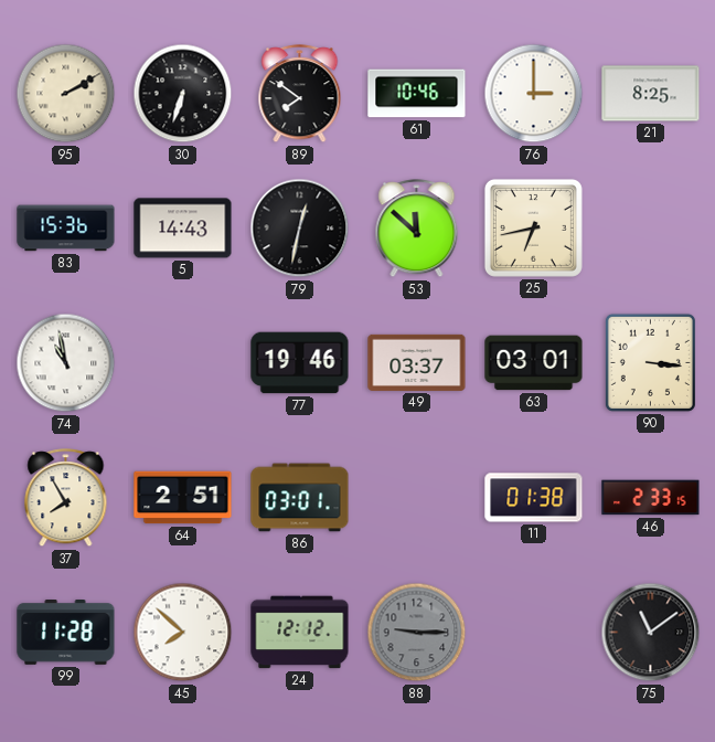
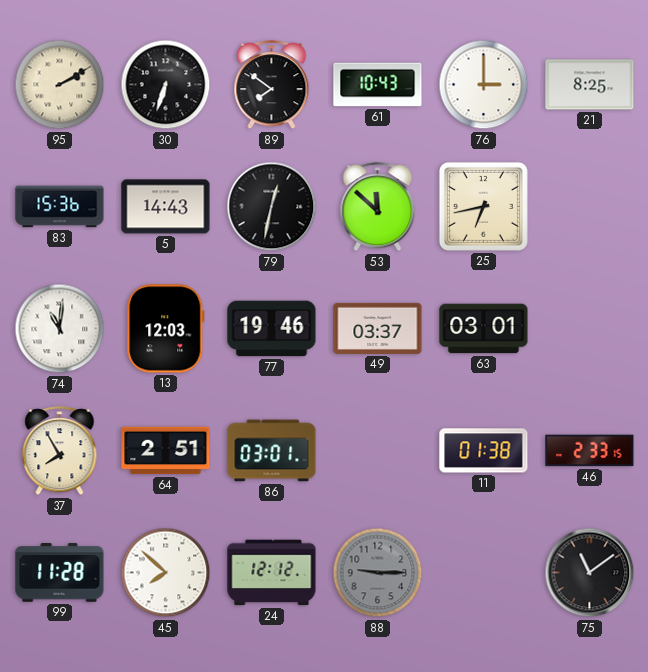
61: 10:46 -> 10:43 (378, 85)
74: 10:58 -> 11:01 (60, 329)
13: none -> 12:03 (166, 329)
90: 3:16 -> none (650, 362)
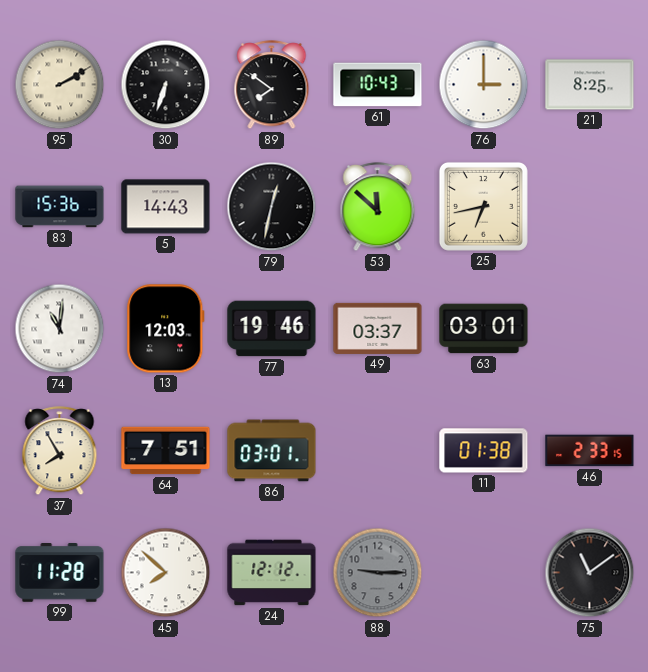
64: 2:51 -> 7:51 (166, 451)
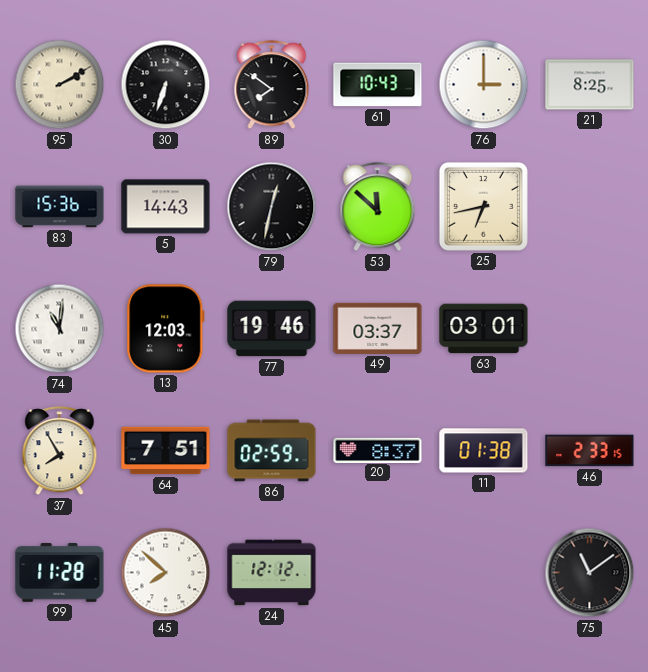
86: 03:01 -> 02:59 (272, 451)
20: none -> 8:37 (378, 450)
88: 9:15 -> none (378, 573)
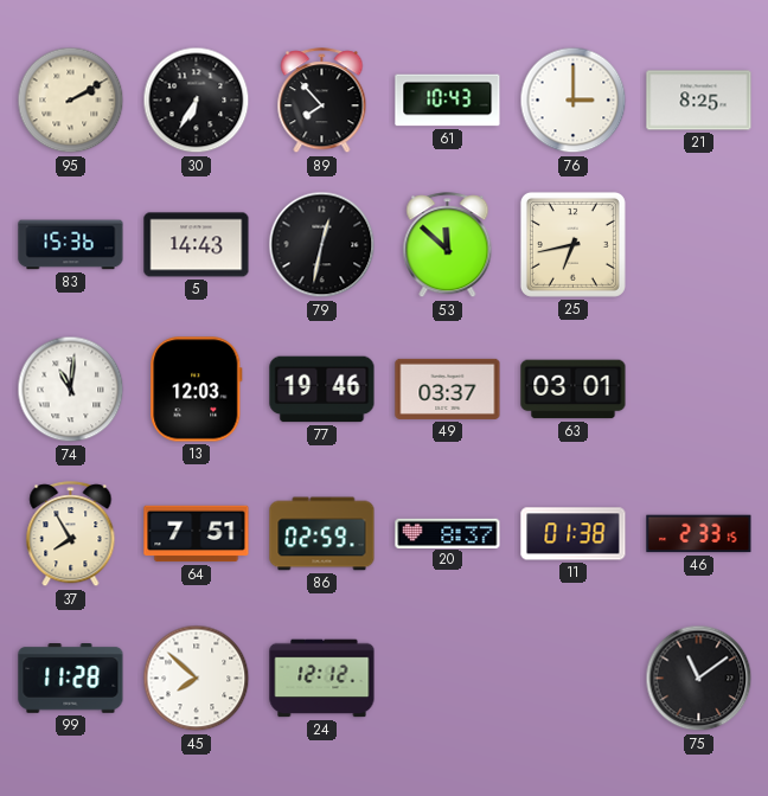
30: 6:33 -> 6:35 (197, 101)
89: 7:51 -> 7:53 (322, 101)
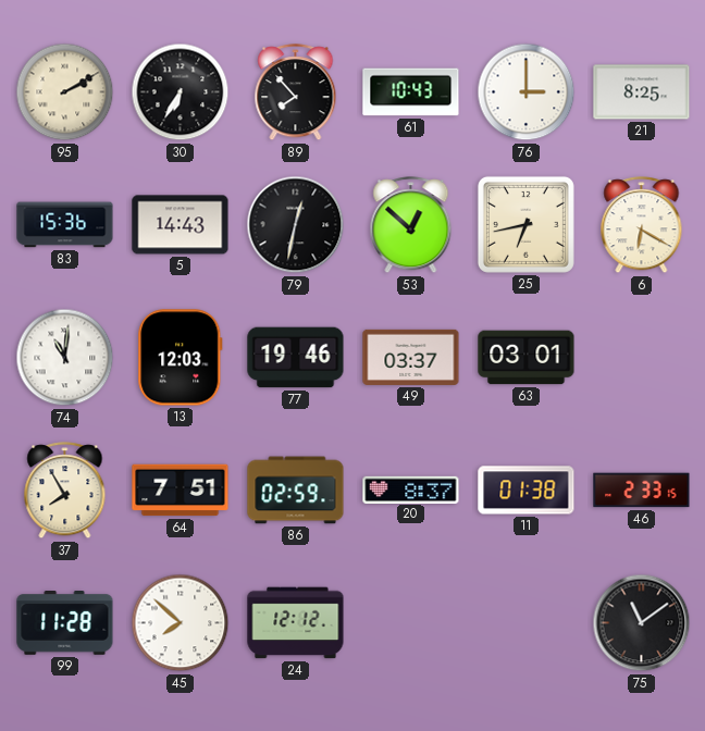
53: 11:52 -> 12:52 (411, 225)
6: none -> 6:20 (642, 225)
